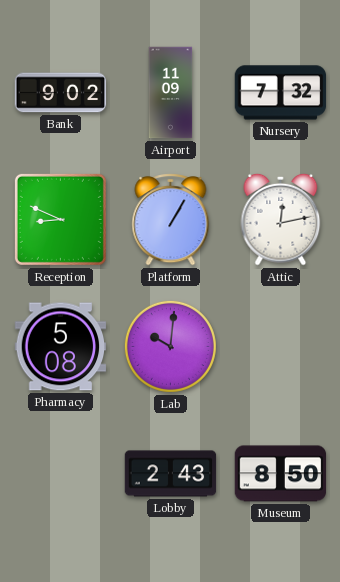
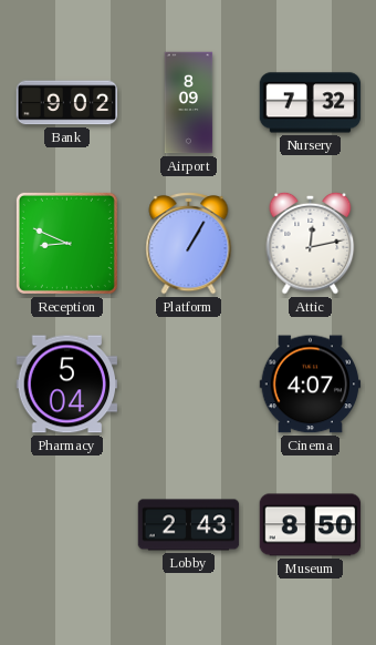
Airport: 11:09 -> 8:09 (189, 103)
Pharmacy: 5:08 -> 5:04 (67, 385)
Lab: 10:01 -> none (170, 346)
Cinema: none -> 4:07 (311, 385)
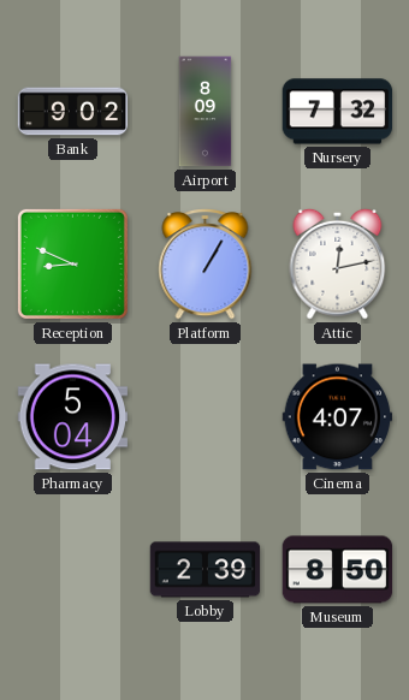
Lobby: 2:43 -> 2:39 (206, 570)
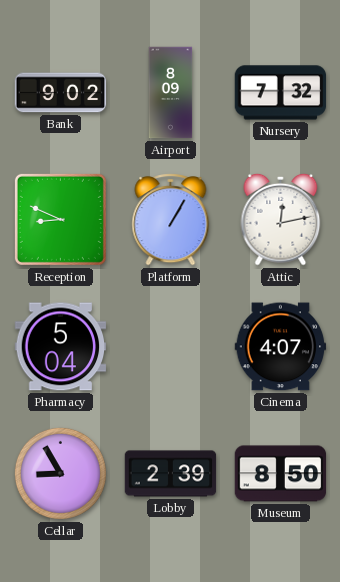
Cellar: none -> 8:55 (60, 473)
